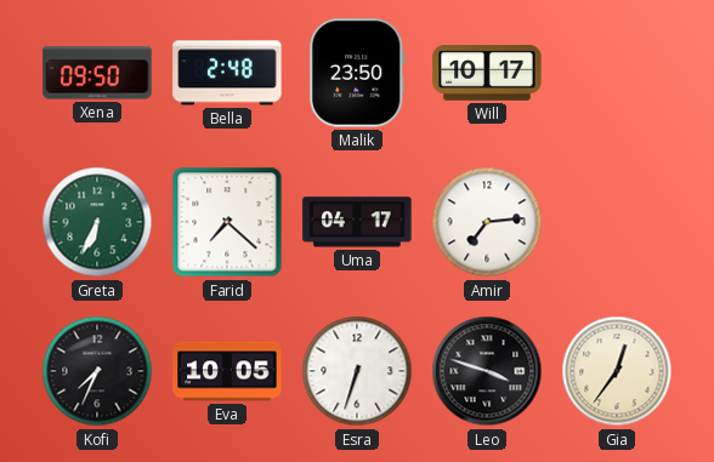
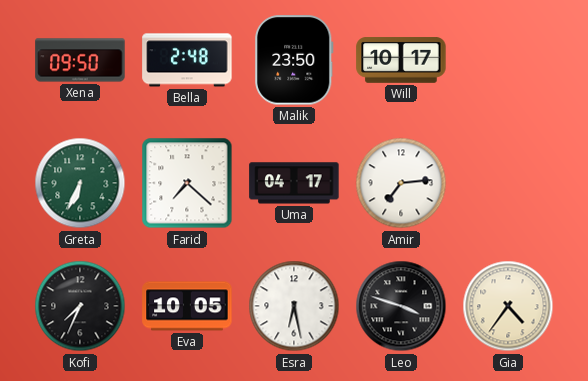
Esra: 6:33 -> 6:28 (294, 306)
Gia: 12:36 -> 4:36 (508, 306)
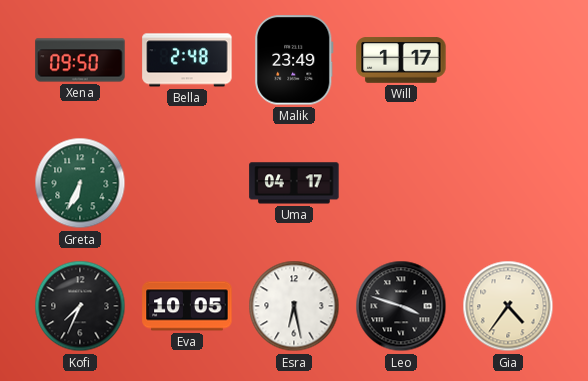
Malik: 23:50 -> 23:49 (295, 60)
Will: 10:17 -> 1:17 (401, 61)
Farid: 7:22 -> none (187, 183)
Amir: 7:14 -> none (401, 183)
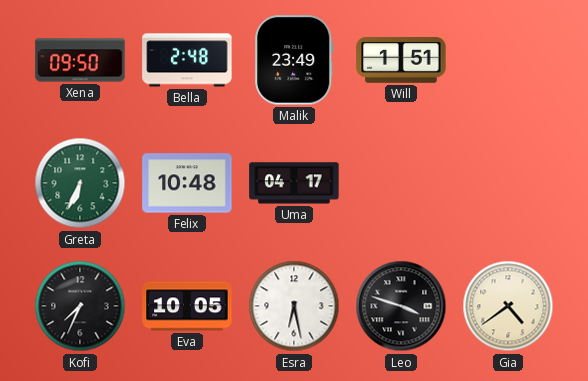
Will: 1:17 -> 1:51 (401, 61)
Felix: none -> 10:48 (187, 183)
Gia: 4:36 -> 4:39 (508, 306)
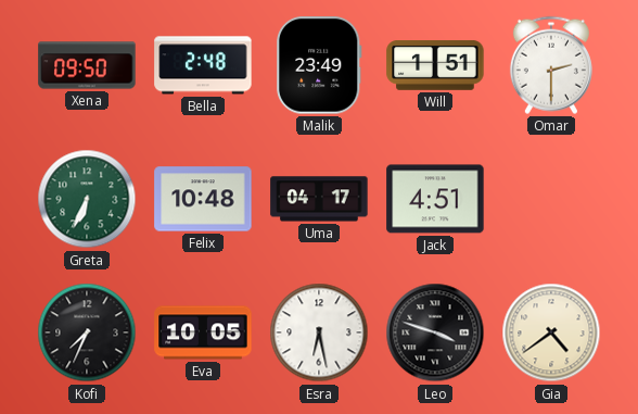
Omar: none -> 2:30 (551, 65)
Jack: none -> 4:51 (435, 199)
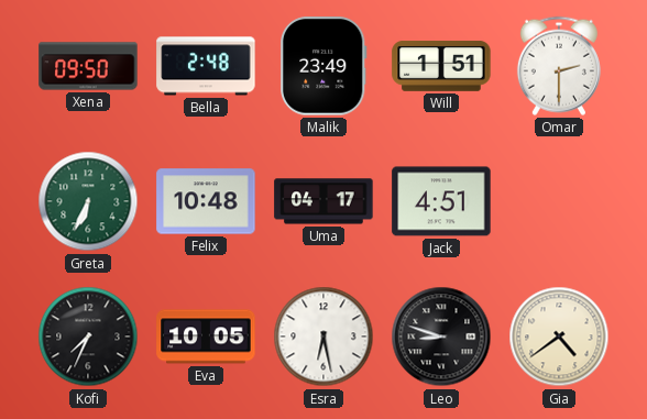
Leo: 3:48 -> 8:48 (441, 337)
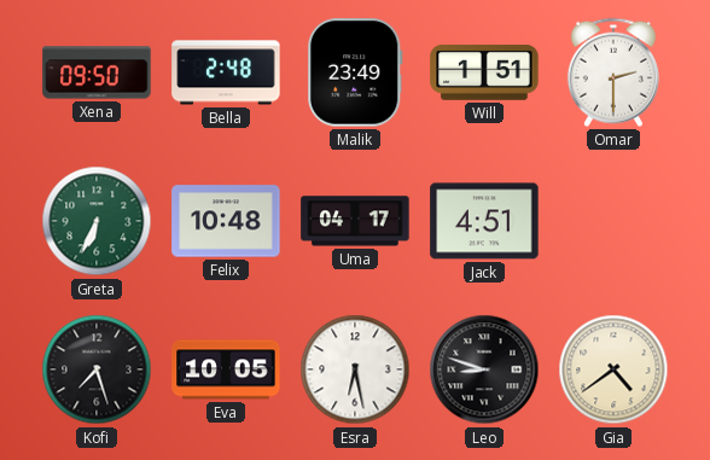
Kofi: 7:34 -> 7:27 (97, 369)
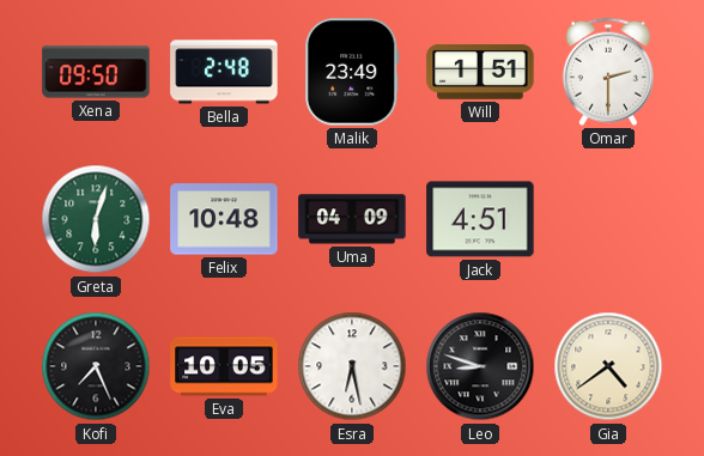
Greta: 6:34 -> 6:03 (96, 219)
Uma: 04:17 -> 04:09 (352, 219)
Kofi: 7:27 -> 7:26 (96, 366)
